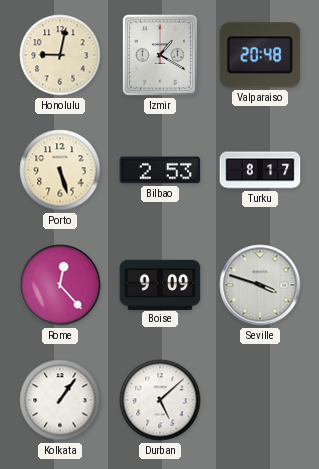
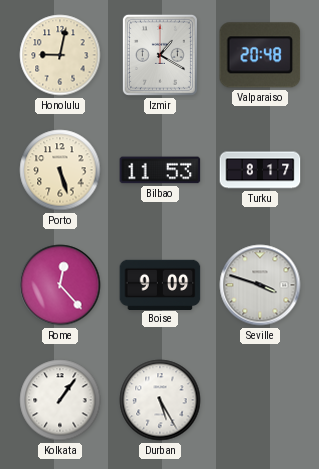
Bilbao: 2:53 -> 11:53 (160, 170)
Durban: 5:08 -> 5:25 (160, 400)
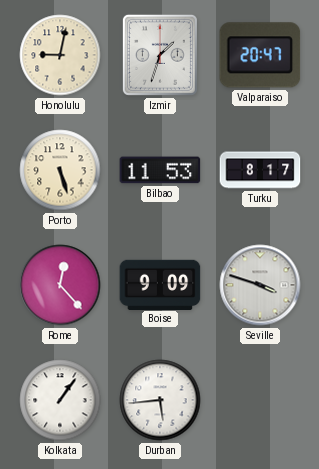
Izmir: 1:20 -> 1:33 (160, 55)
Valparaiso: 20:48 -> 20:47 (260, 55)
Durban: 5:25 -> 5:44 (160, 400)
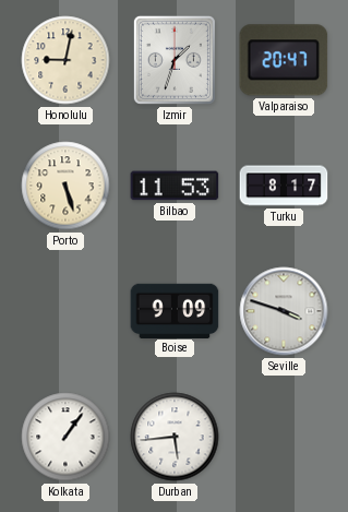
Rome: 12:23 -> none (60, 285)
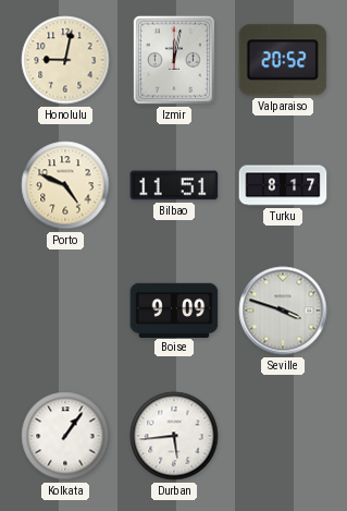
Izmir: 1:33 -> 12:02 (174, 60)
Valparaiso: 20:47 -> 20:52 (283, 60)
Porto: 5:27 -> 4:49 (65, 185)
Bilbao: 11:53 -> 11:51 (174, 185)
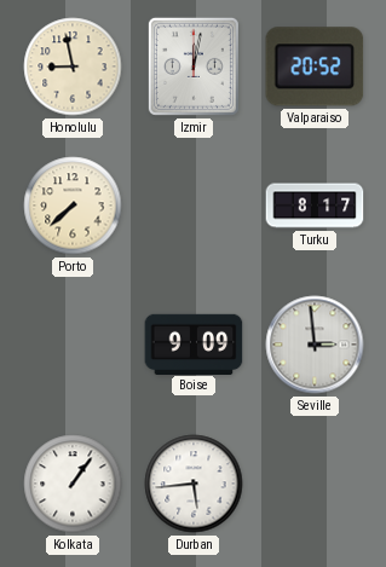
Honolulu: 9:02 -> 8:58 (73, 66)
Porto: 4:49 -> 7:38 (73, 206)
Bilbao: 11:51 -> none (174, 185)
Seville: 3:48 -> 2:59 (315, 345)
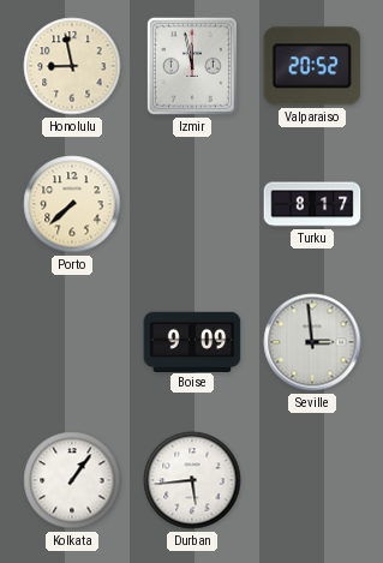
Izmir: 12:02 -> 11:58 (192, 66)
